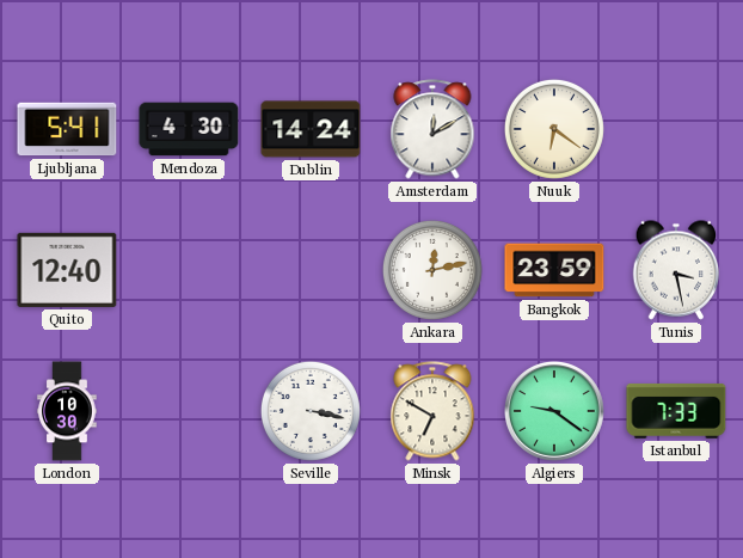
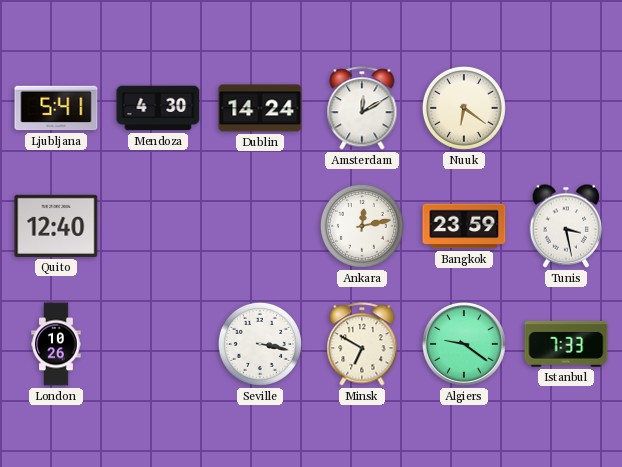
London: 10:30 -> 10:26 (56, 344)
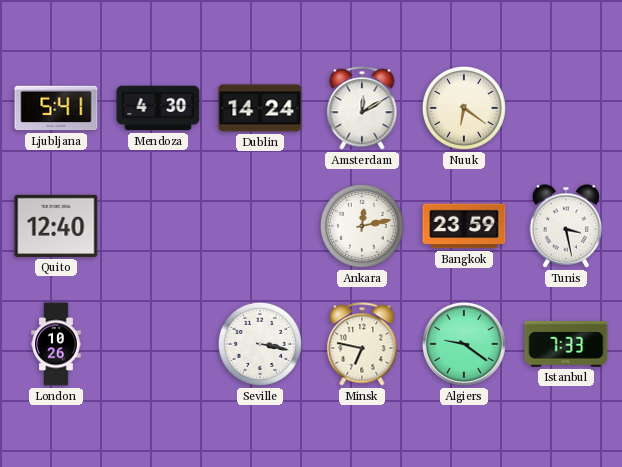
Minsk: 6:50 -> 6:47 (362, 344)
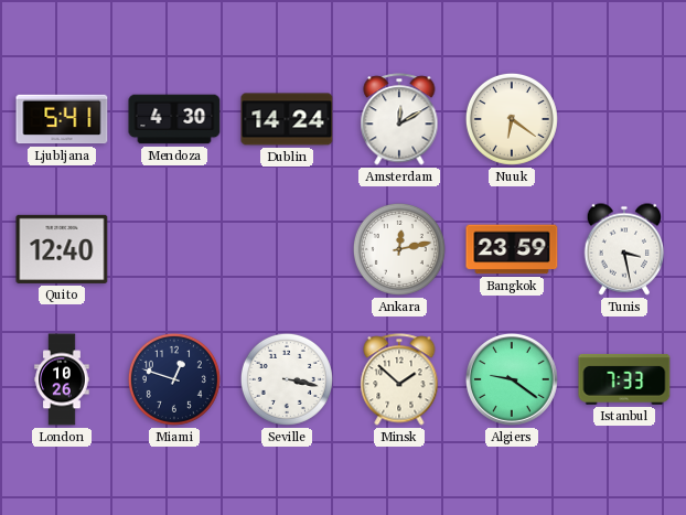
Miami: none -> 12:48 (174, 379)
Minsk: 6:47 -> 1:52 (399, 379)
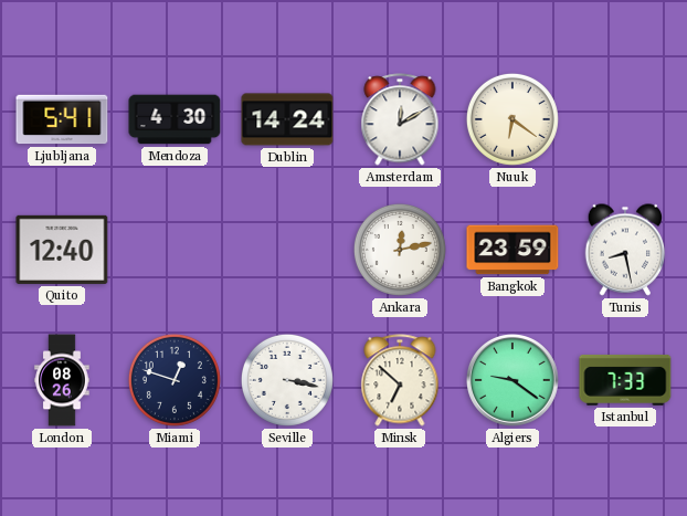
Tunis: 3:28 -> 8:28 (625, 250)
London: 10:26 -> 08:26 (62, 380)
Minsk: 1:52 -> 6:52 (400, 380)
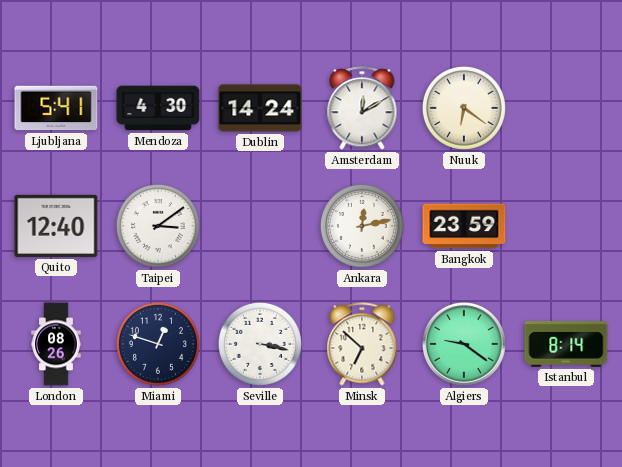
Taipei: none -> 3:09 (158, 226)
Tunis: 8:28 -> none (625, 250)
Istanbul: 7:33 -> 8:14 (566, 344)
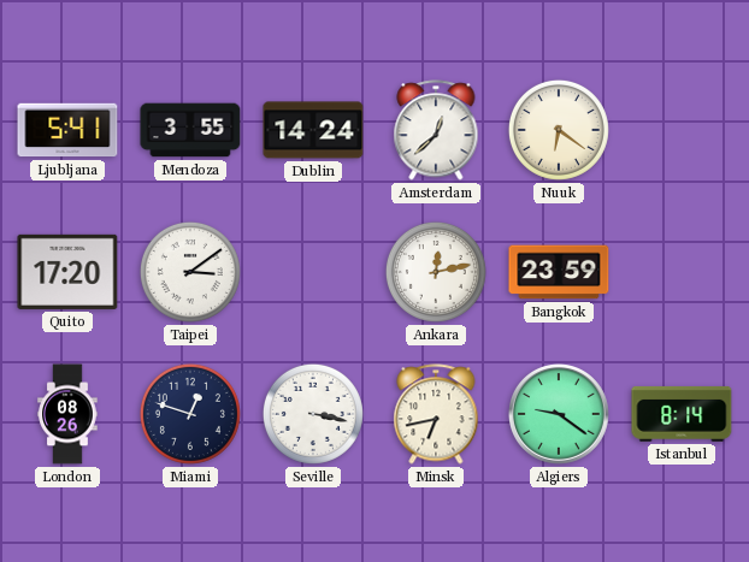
Mendoza: 4:30 -> 3:55 (190, 130)
Amsterdam: 12:10 -> 12:38 (436, 130)
Quito: 12:40 -> 17:20 (67, 272)
Minsk: 6:52 -> 6:43 (436, 414)
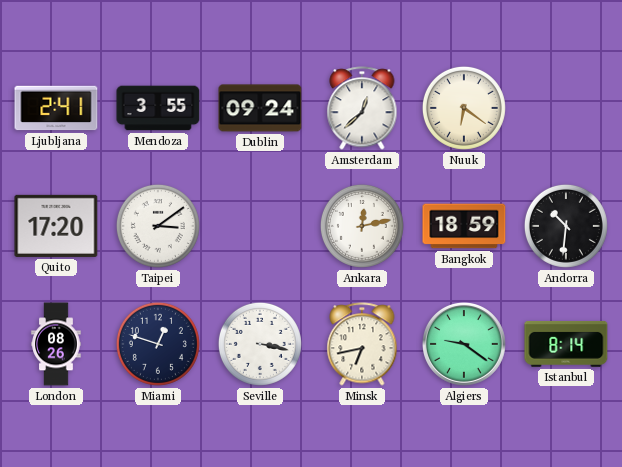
Ljubljana: 5:41 -> 2:41 (56, 108)
Dublin: 14:24 -> 09:24 (260, 108)
Bangkok: 23:59 -> 18:59 (464, 226)
Andorra: none -> 10:31 (566, 226)
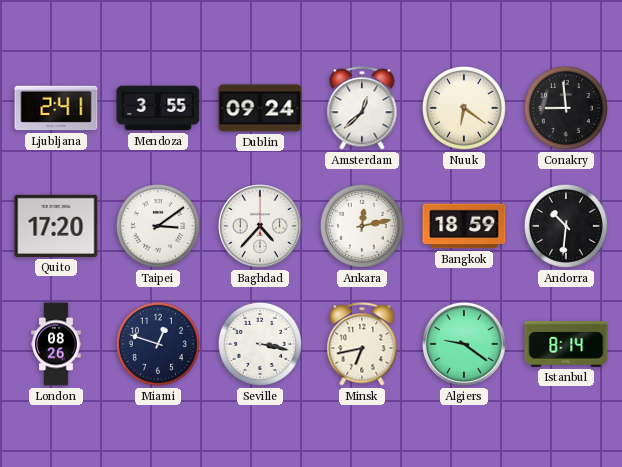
Conakry: none -> 8:59 (566, 108)
Baghdad: none -> 4:37 (261, 227)
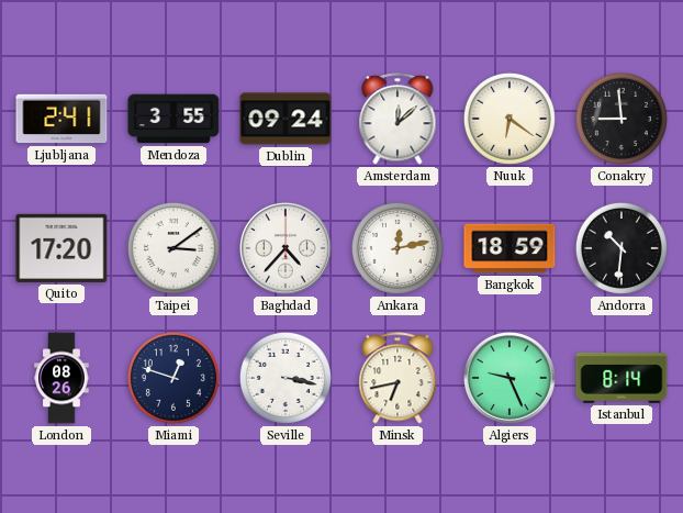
Amsterdam: 12:38 -> 12:08 (398, 119)
Algiers: 9:21 -> 9:26 (511, 379)
